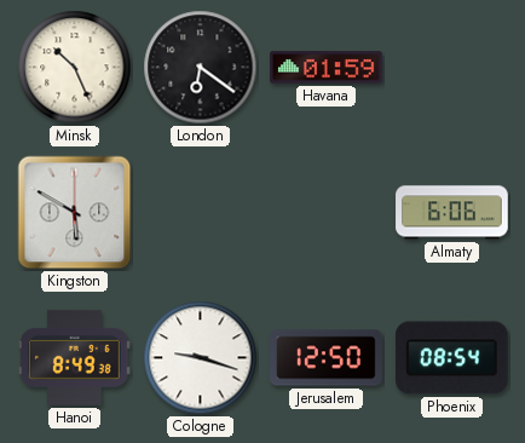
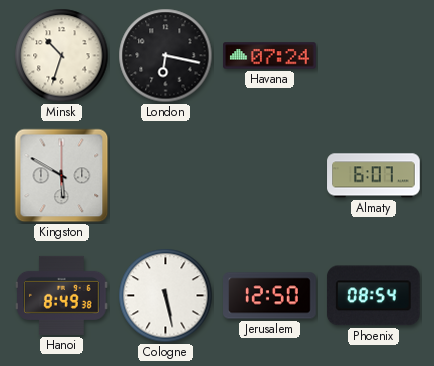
Minsk: 10:26 -> 10:33 (62, 56)
London: 6:21 -> 6:17 (166, 56)
Havana: 01:59 -> 07:24 (270, 56)
Almaty: 6:06 -> 6:07 (374, 176)
Cologne: 9:18 -> 5:28 (166, 296)
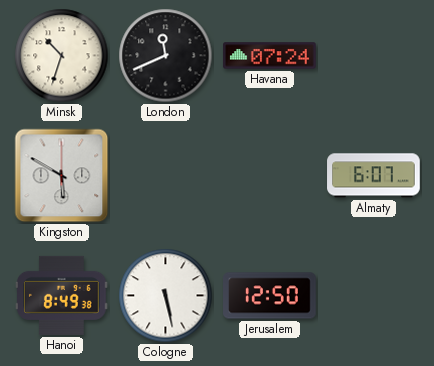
London: 6:17 -> 11:41 (166, 56)
Phoenix: 08:54 -> none (373, 296)
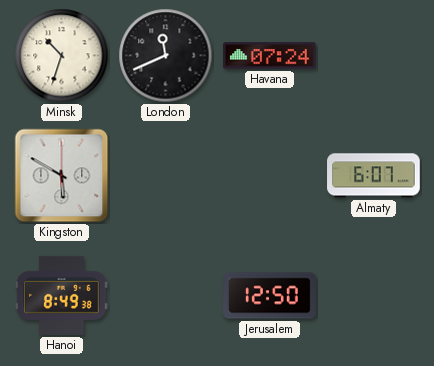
Cologne: 5:28 -> none (166, 296)
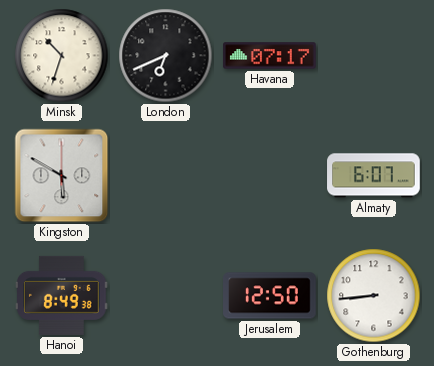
London: 11:41 -> 6:41 (166, 56)
Havana: 07:24 -> 07:17 (270, 56)
Gothenburg: none -> 8:44 (374, 296)
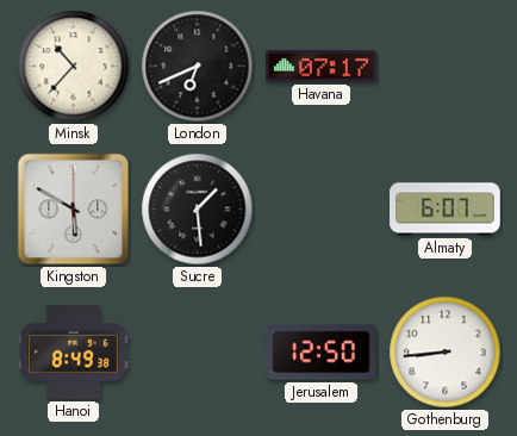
Minsk: 10:33 -> 10:37 (74, 67)
Sucre: none -> 1:29 (198, 210)
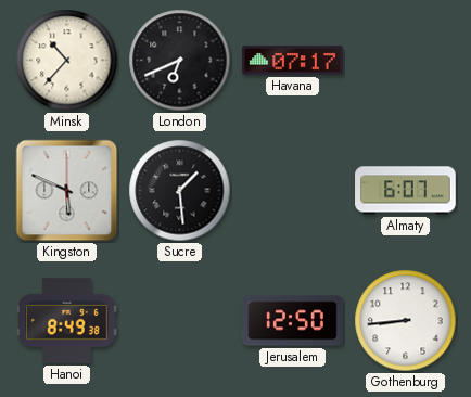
Kingston: 5:50 -> 5:49 (67, 191)
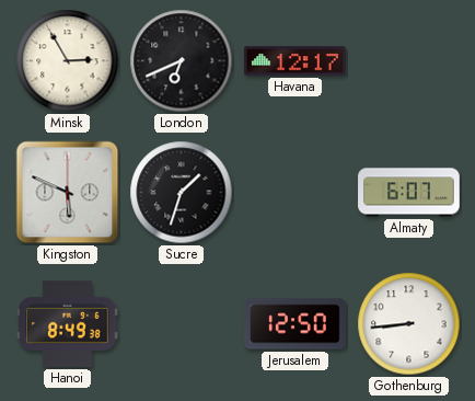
Minsk: 10:37 -> 2:55 (68, 61)
Havana: 07:17 -> 12:17 (296, 61)
Sucre: 1:29 -> 1:33 (182, 193)
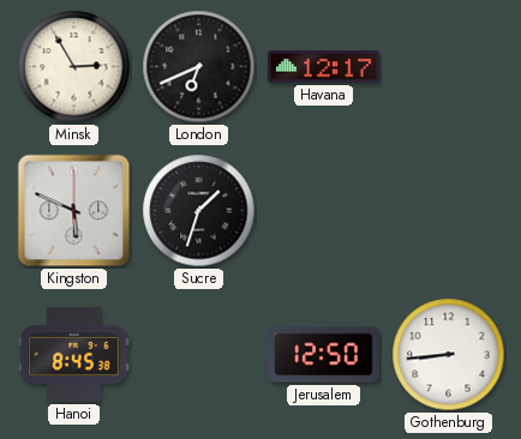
Almaty: 6:07 -> none (409, 193)
Hanoi: 8:49 -> 8:45 (74, 354)
